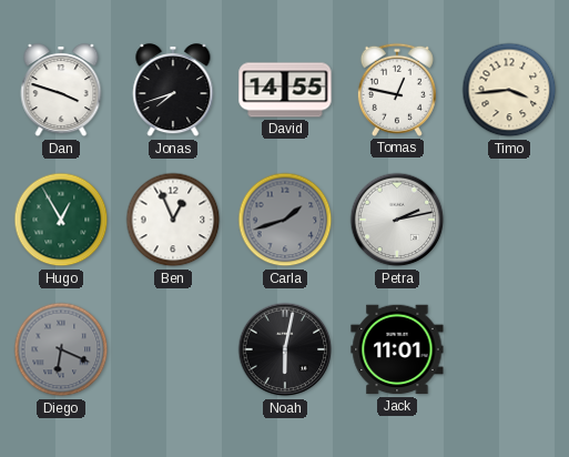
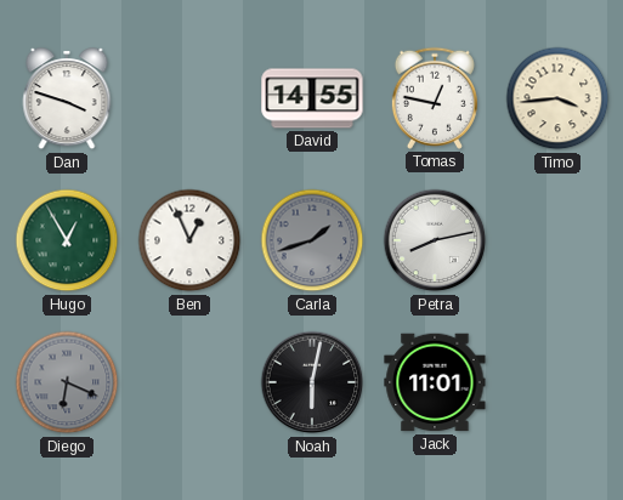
Jonas: 7:42 -> none (173, 91)
Petra: 2:13 -> 8:13 (435, 240)
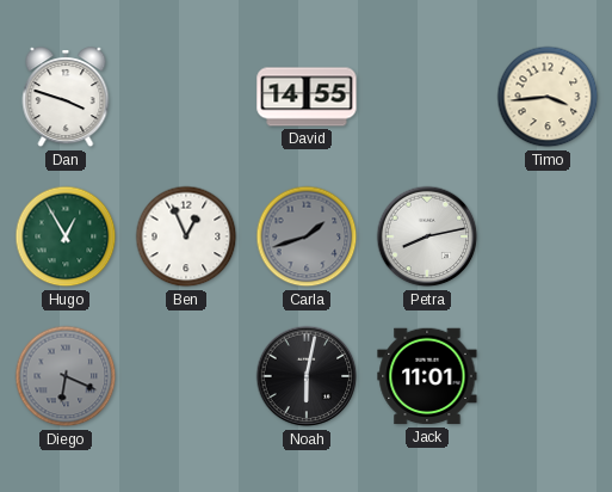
Tomas: 12:47 -> none (435, 98)
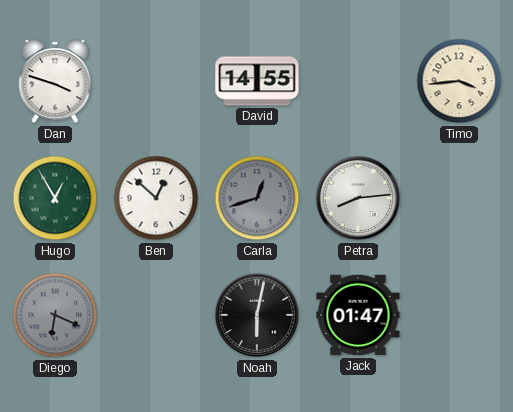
Ben: 12:56 -> 12:52 (156, 198)
Carla: 1:42 -> 12:42 (257, 198)
Petra: 8:13 -> 8:14 (358, 198)
Jack: 11:01 -> 01:47 (358, 315)
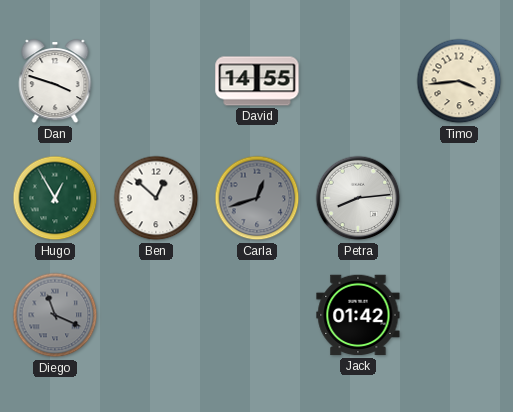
Diego: 6:19 -> 11:19 (55, 315)
Noah: 6:02 -> none (257, 315)
Jack: 01:47 -> 01:42 (358, 315)
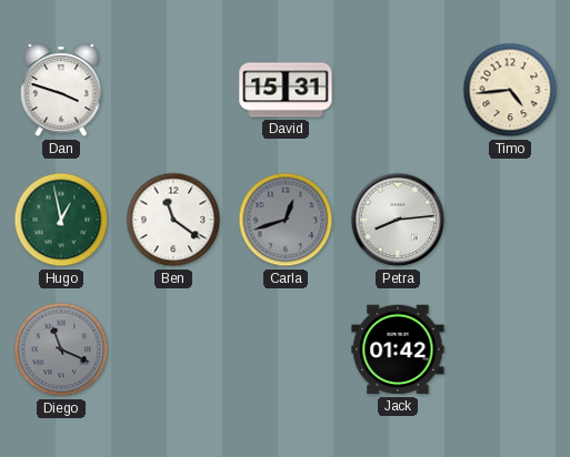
David: 14:55 -> 15:31 (286, 90)
Timo: 3:44 -> 4:44 (510, 90)
Hugo: 12:55 -> 12:58 (61, 220)
Ben: 12:52 -> 11:21 (173, 220)
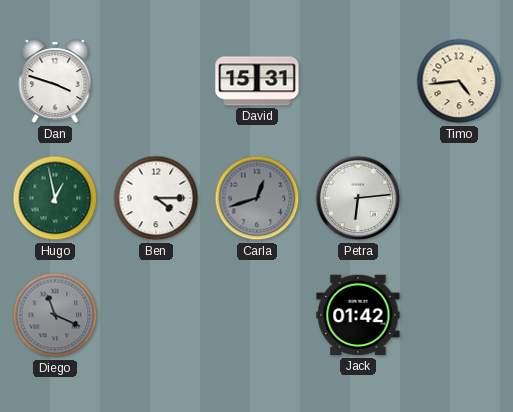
Ben: 11:21 -> 4:15 (156, 198)
Petra: 8:14 -> 6:14 (358, 198)
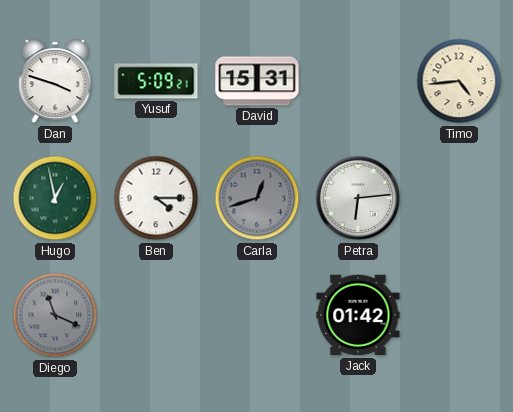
Yusuf: none -> 5:09 (156, 81)
